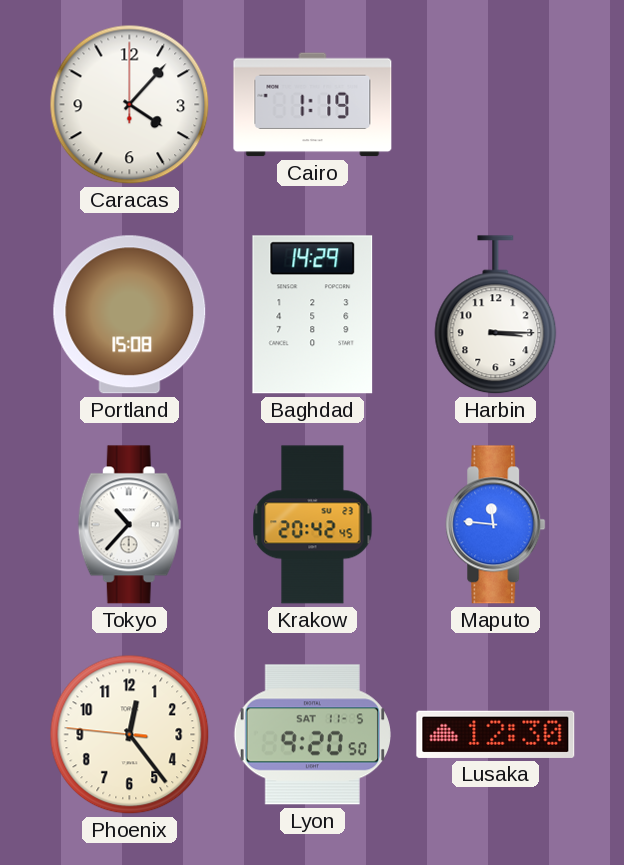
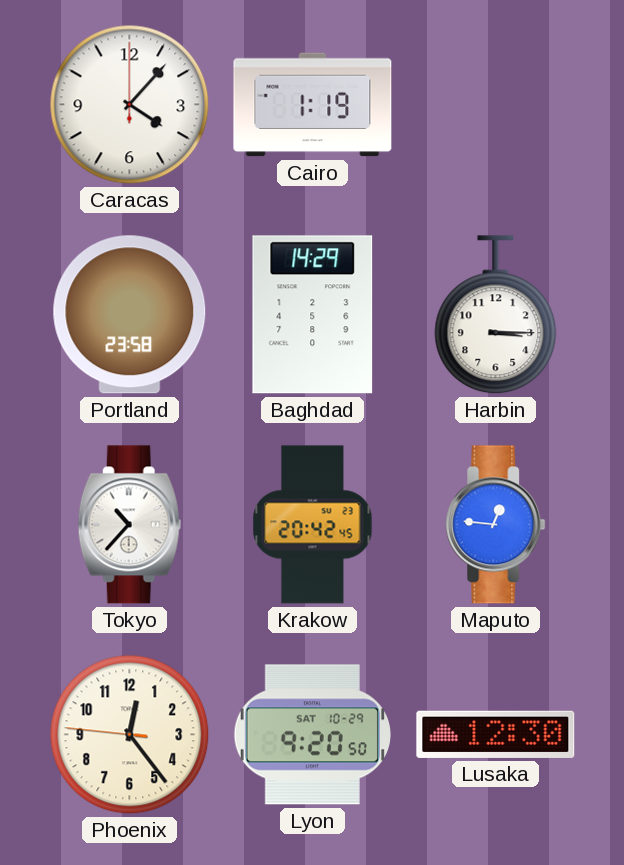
Portland: 15:08 -> 23:58 (130, 315)
Maputo: 11:46 -> 12:46 (496, 525)
Lyon date: SAT 11-5 -> SAT 10-29 (312, 735)
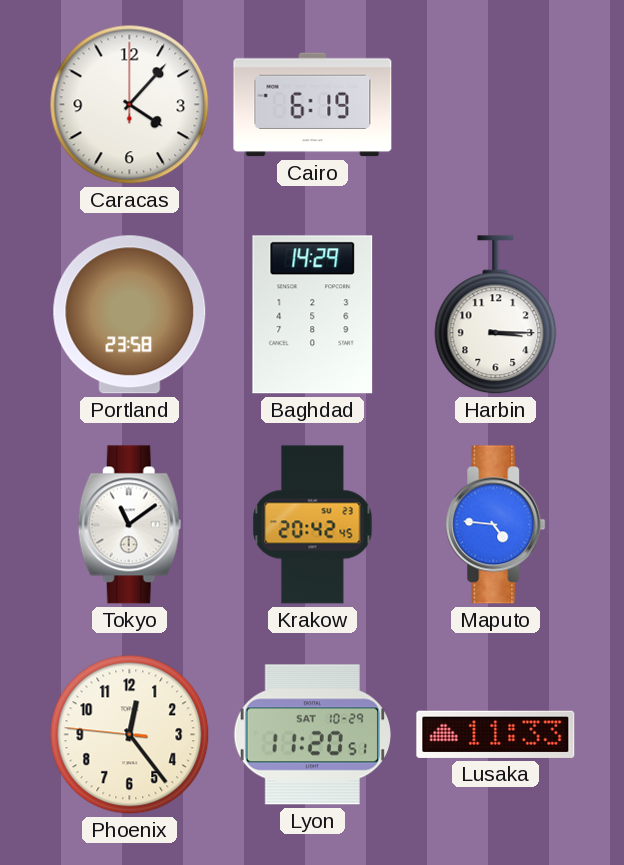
Cairo: 1:19 -> 6:19 (313, 105)
Tokyo: 10:37 -> 11:09 (129, 525)
Maputo: 12:46 -> 4:46 (496, 525)
Lyon: 9:20 -> 11:20 (312, 735)
Lusaka: 12:30 -> 11:33 (496, 734)
